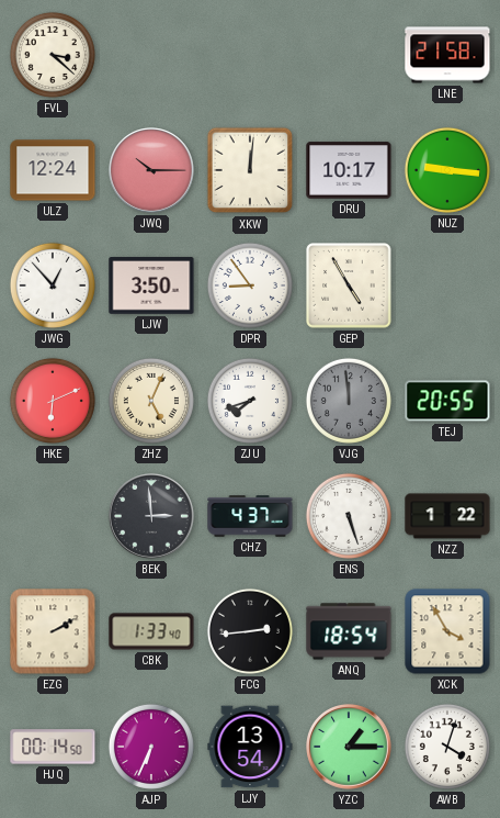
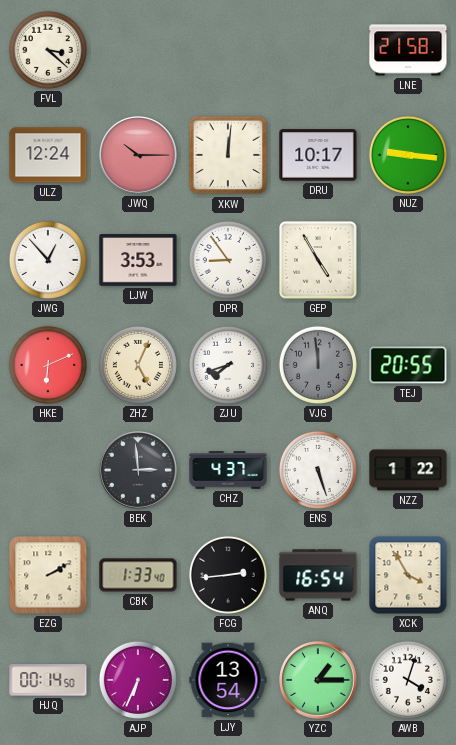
LJW: 3:50 -> 3:53 (138, 260)
ANQ: 18:54 -> 16:54 (318, 575)
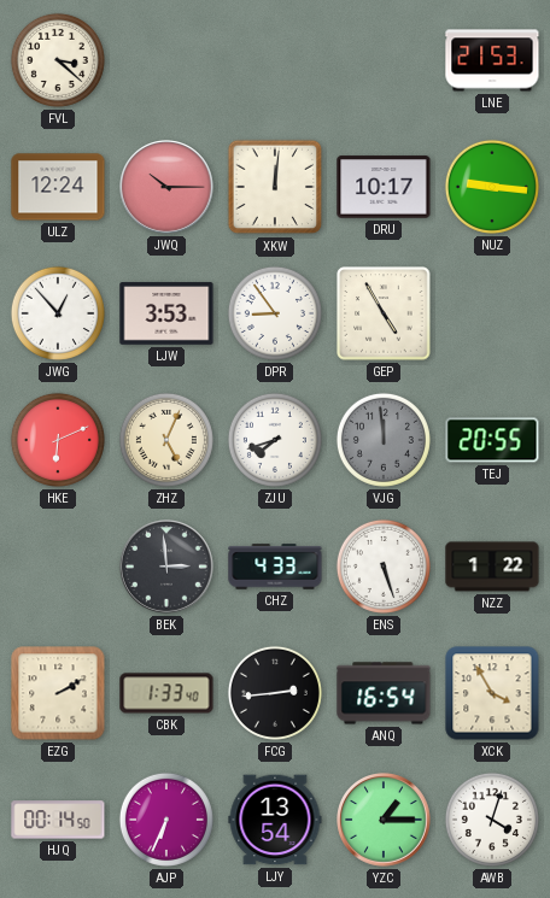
LNE: 21:58 -> 21:53 (492, 60)
CHZ: 4:37 -> 4:33 (275, 567)
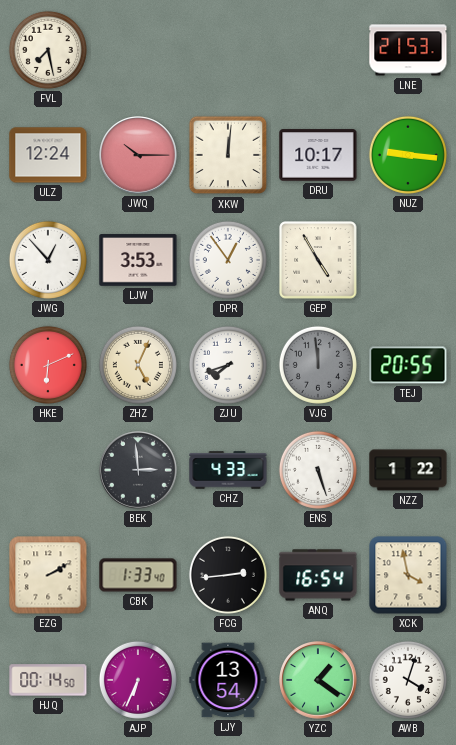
FVL: 3:22 -> 7:28 (48, 50)
DPR: 8:54 -> 12:54 (228, 260)
XCK: 3:55 -> 3:58 (408, 575)
YZC: 1:15 -> 1:21 (318, 680)
